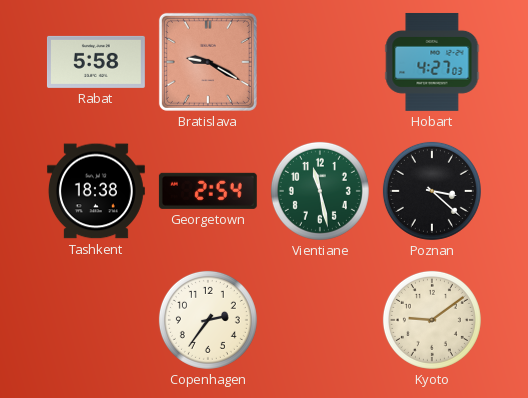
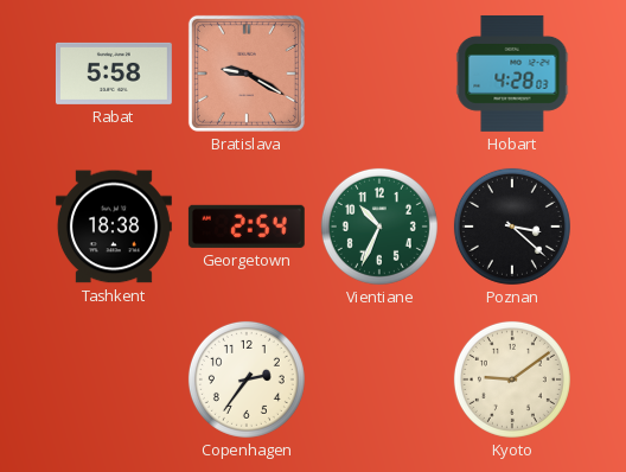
Hobart: 4:27 -> 4:28 (512, 74)
Vientiane: 11:28 -> 10:34 (379, 227)
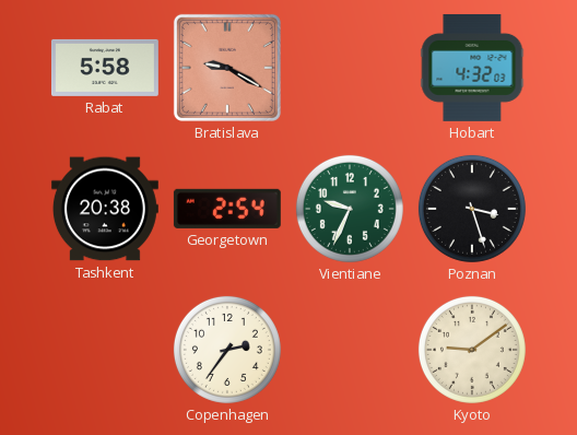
Hobart: 4:28 -> 4:32 (472, 68)
Tashkent: 18:38 -> 20:38 (105, 209)
Vientiane: 10:34 -> 9:34 (350, 209)
Poznan: 3:22 -> 3:27 (472, 209)
